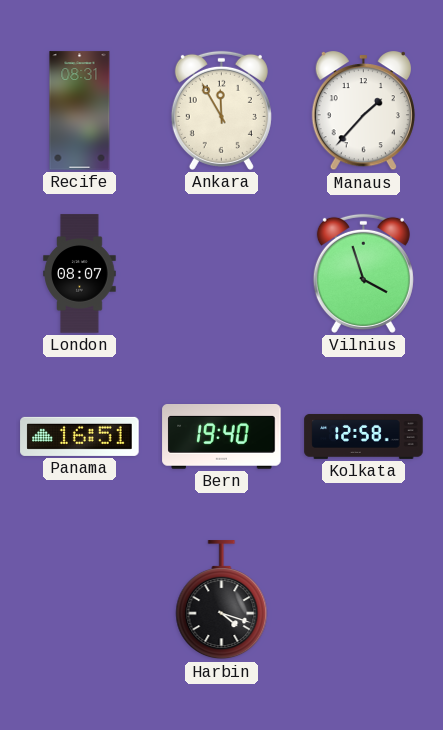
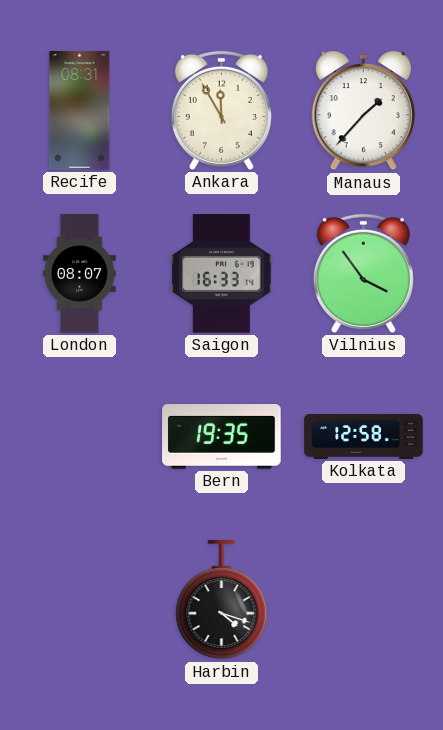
Saigon: none -> 16:33 (222, 274)
Vilnius: 3:57 -> 3:54 (363, 273)
Panama: 16:51 -> none (80, 436)
Bern: 19:40 -> 19:35 (222, 437)
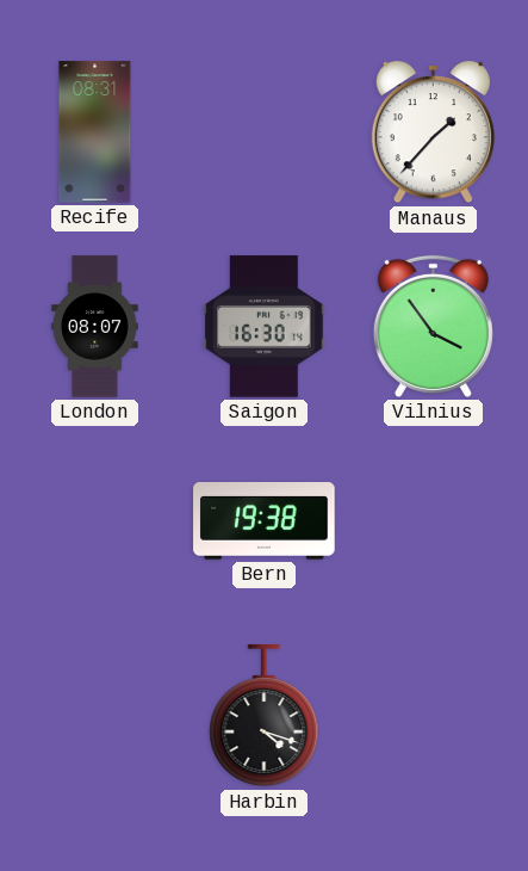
Ankara: 11:55 -> none (221, 110)
Saigon: 16:33 -> 16:30 (265, 327)
Bern: 19:35 -> 19:38 (265, 521)
Kolkata: 12:58 -> none (364, 436)
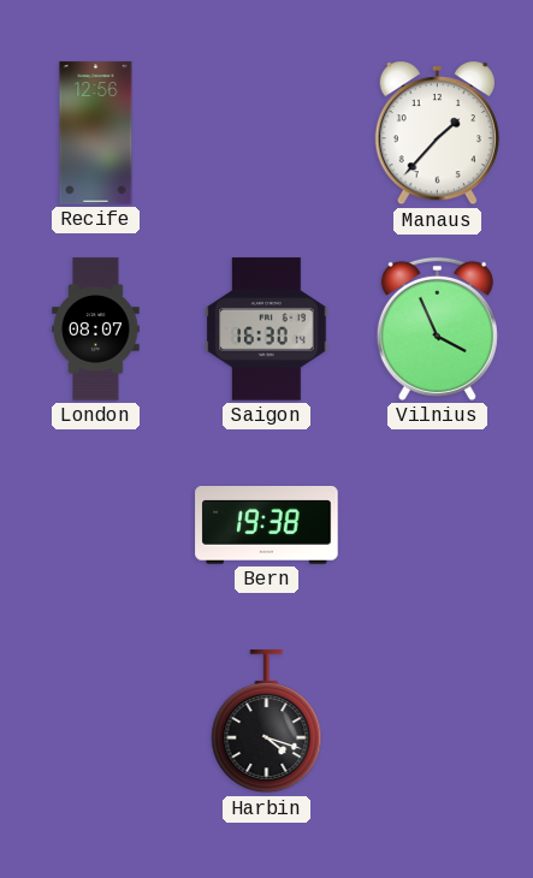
Recife: 08:31 -> 12:56 (96, 134)
Vilnius: 3:54 -> 3:56 (437, 328)
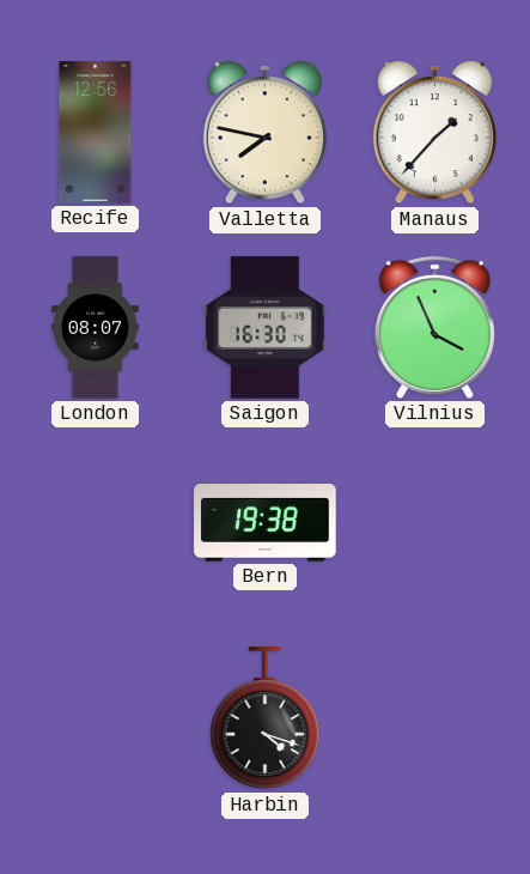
Valletta: none -> 7:47 (264, 133)
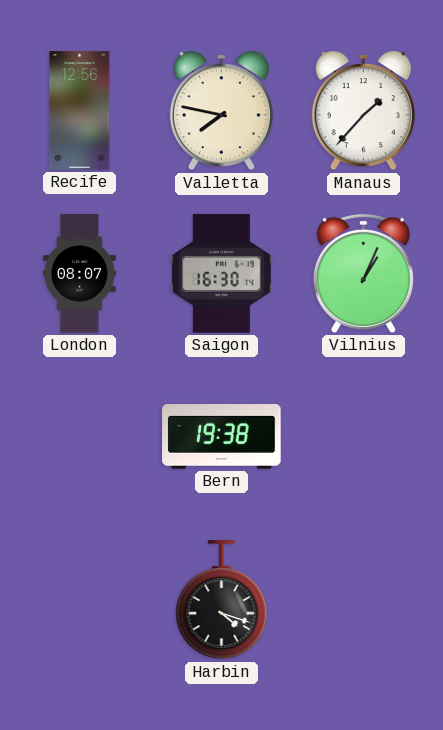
Vilnius: 3:56 -> 1:04 (363, 273)
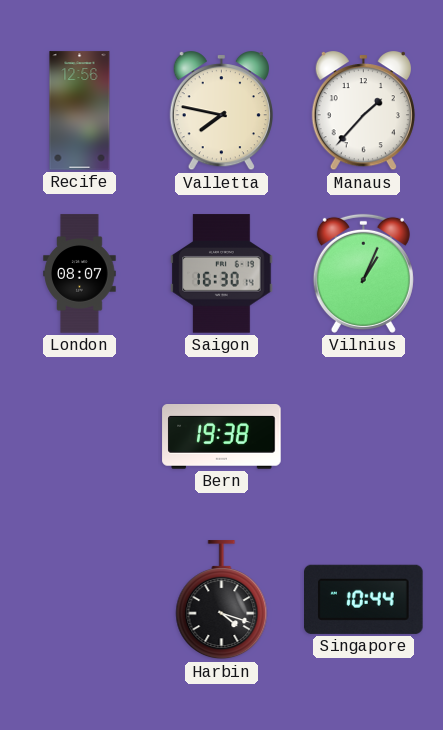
Singapore: none -> 10:44 (364, 599)
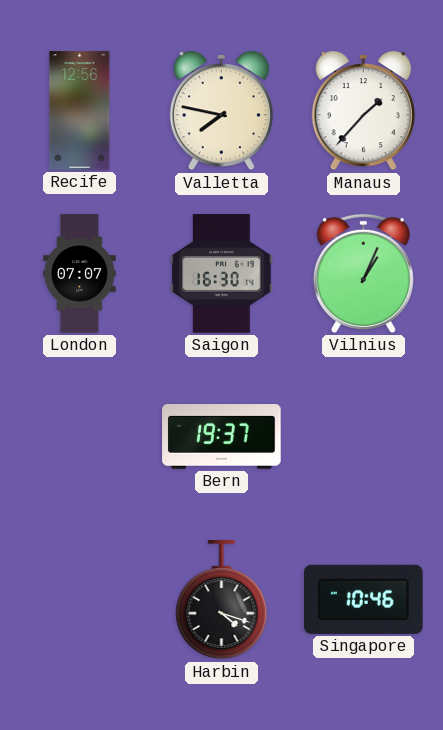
London: 08:07 -> 07:07 (80, 274)
Bern: 19:38 -> 19:37 (222, 437)
Singapore: 10:44 -> 10:46 (364, 599)
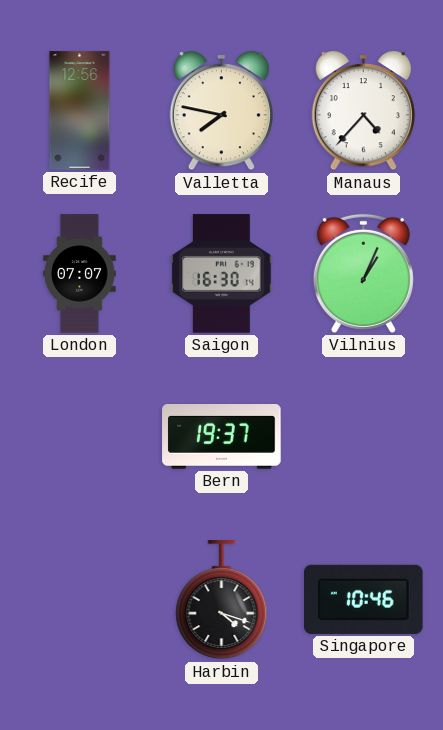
Manaus: 1:37 -> 4:37 (363, 111)
